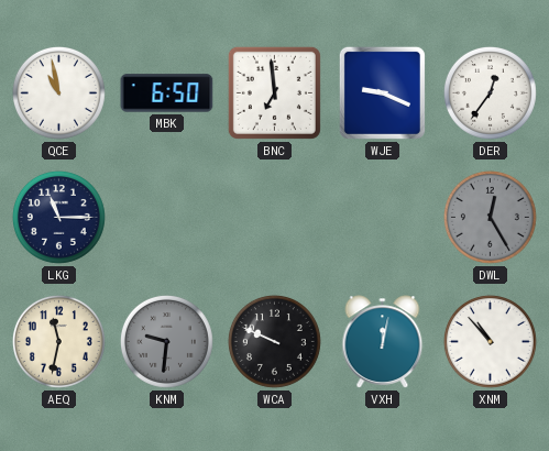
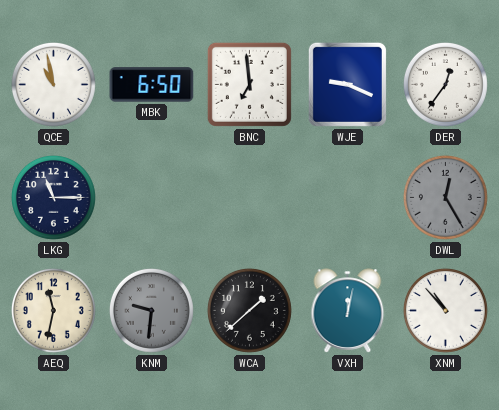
WCA: 9:49 -> 1:38 (249, 310)
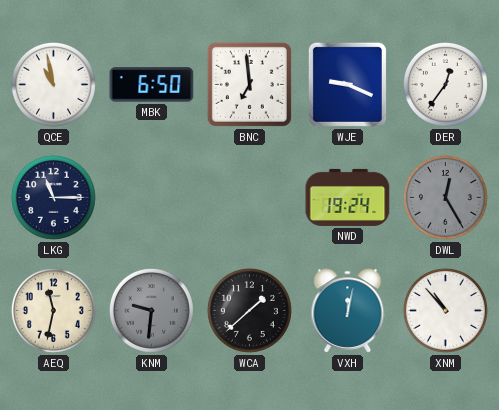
NWD: none -> 19:24 (348, 197)
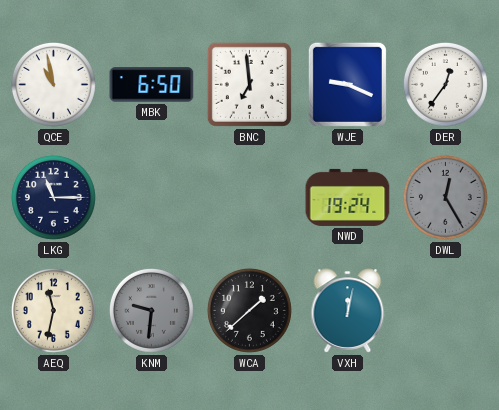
XNM: 10:53 -> none (445, 310)
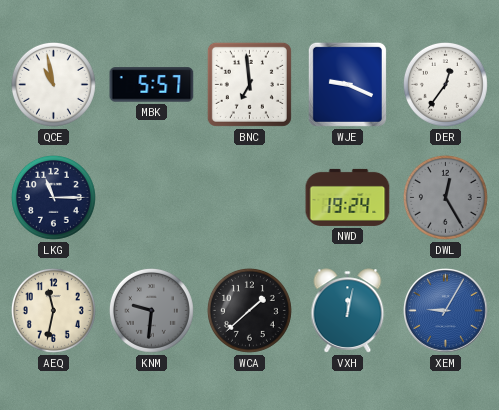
MBK: 6:50 -> 5:57 (152, 85)
XEM: none -> 9:05 (446, 311)
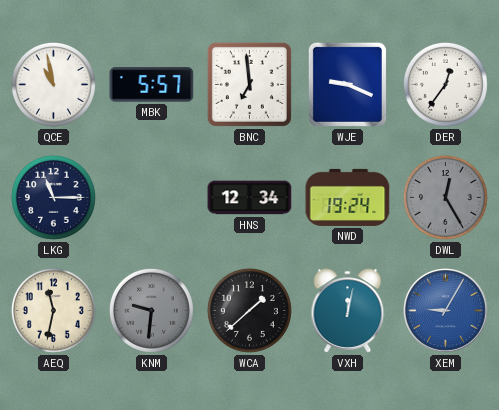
HNS: none -> 12:34 (250, 198)
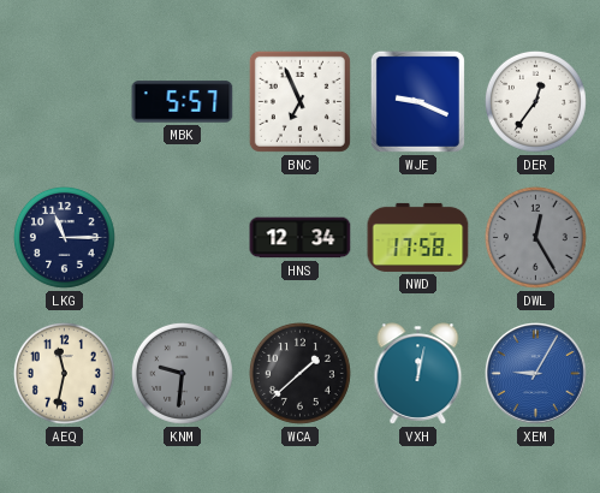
QCE: 10:58 -> none (53, 84)
BNC: 6:59 -> 6:56 (299, 101)
NWD: 19:24 -> 17:58 (418, 237)
